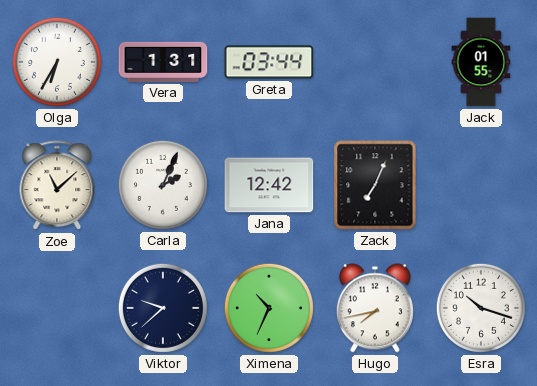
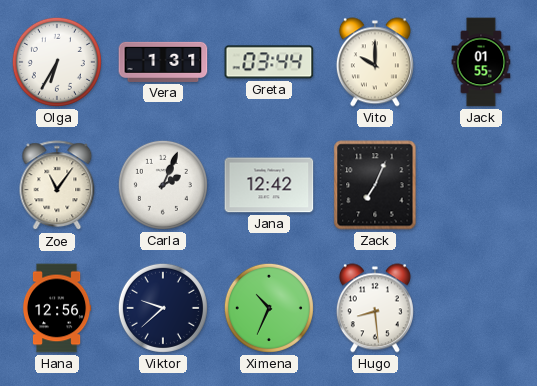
Vito: none -> 10:00 (375, 62)
Zoe: 11:08 -> 11:06 (57, 186)
Hana: none -> 12:56 (57, 308)
Hugo: 7:43 -> 8:29 (375, 308)
Esra: 10:18 -> none (481, 308)
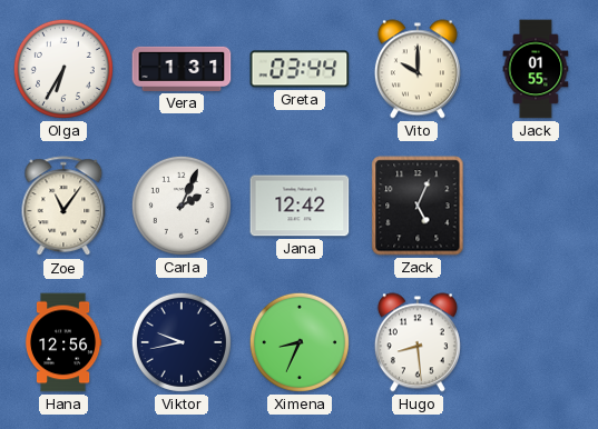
Zack: 7:04 -> 5:04 (418, 206)
Viktor: 9:38 -> 9:43 (182, 342)
Ximena: 10:34 -> 8:34 (300, 342)
